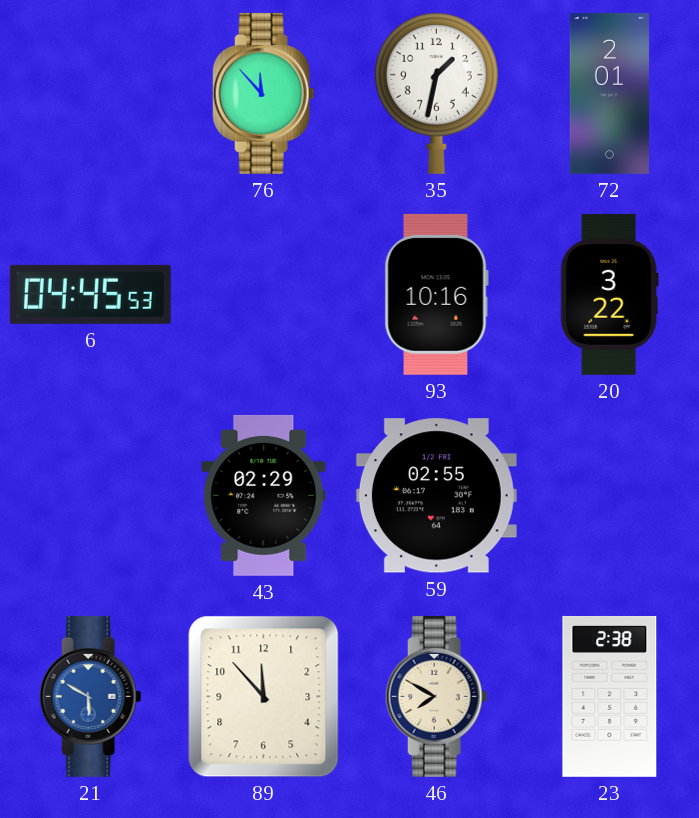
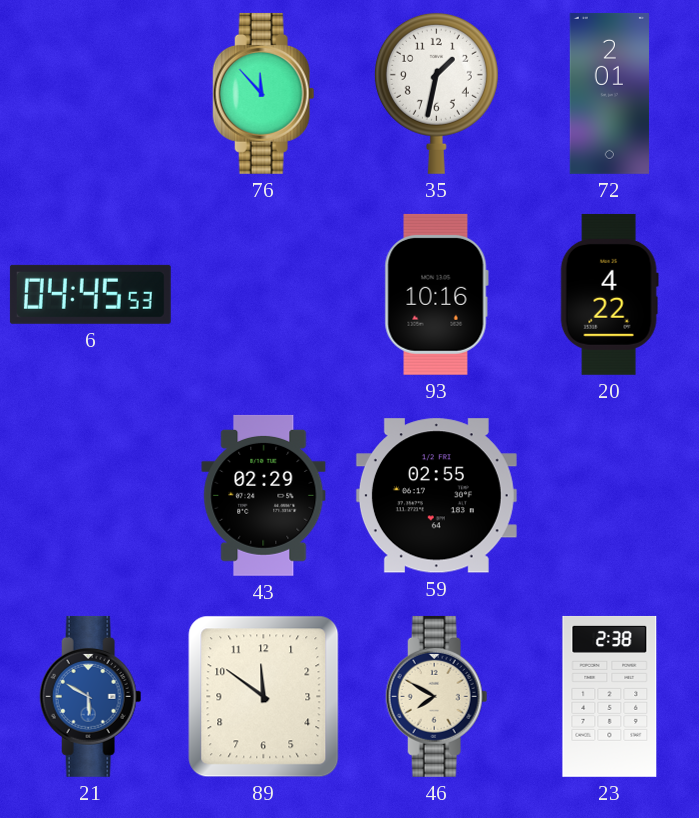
20: 3:22 -> 4:22 (609, 294)
89: 11:53 -> 11:51 (264, 697)
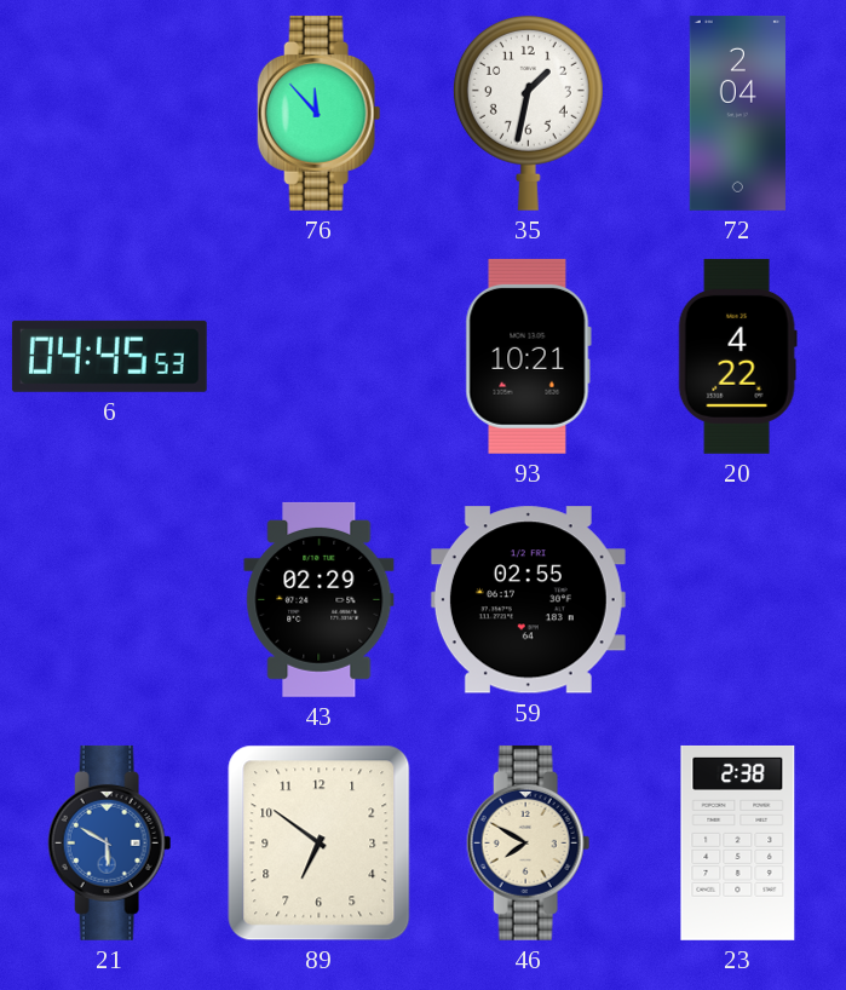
72: 2:01 -> 2:04 (737, 113)
93: 10:16 -> 10:21 (528, 356)
89: 11:51 -> 6:51 (320, 844)
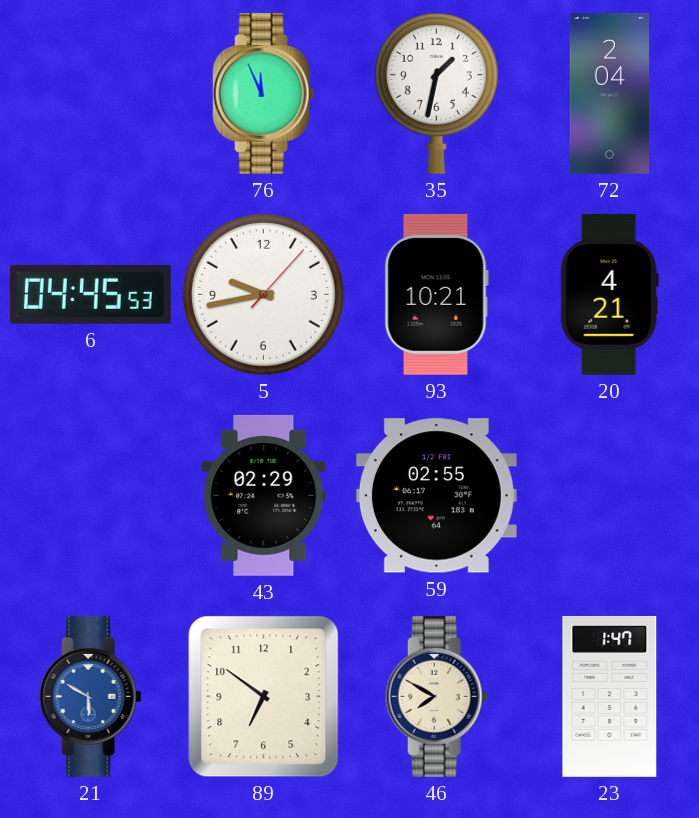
76: 11:53 -> 11:56 (264, 93)
5: none -> 9:43 (263, 294)
20: 4:22 -> 4:21 (609, 294)
23: 2:38 -> 1:47 (610, 696)
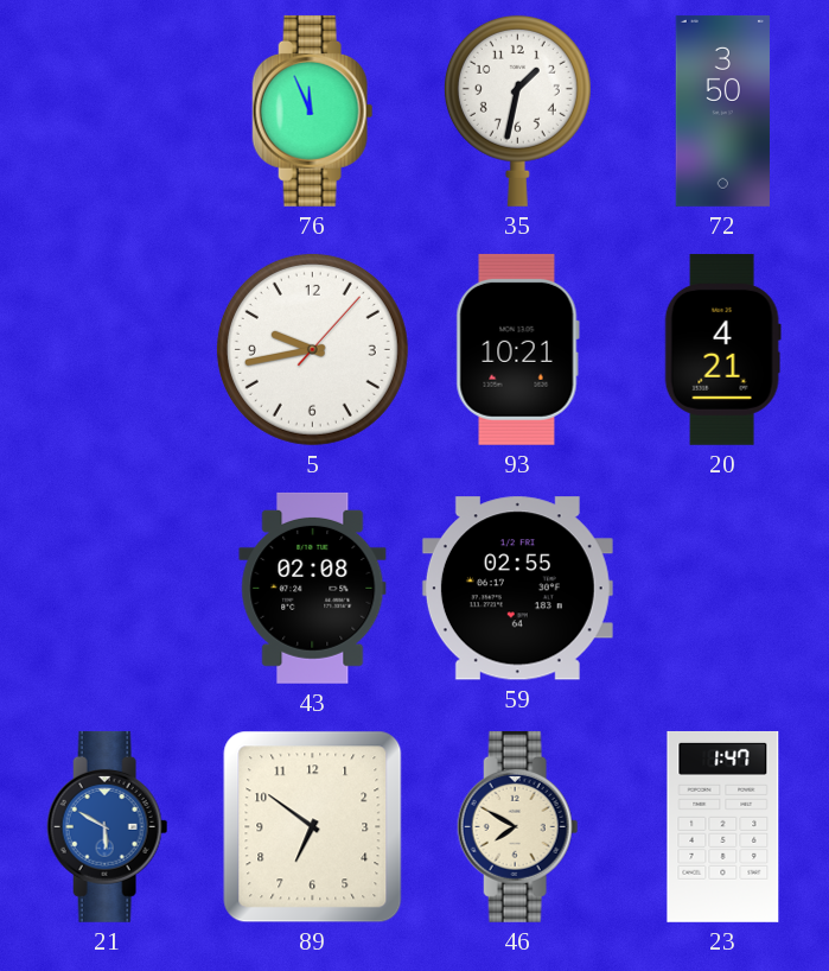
72: 2:04 -> 3:50 (722, 110)
6: 04:45 -> none (90, 294)
43: 02:29 -> 02:08 (313, 588)
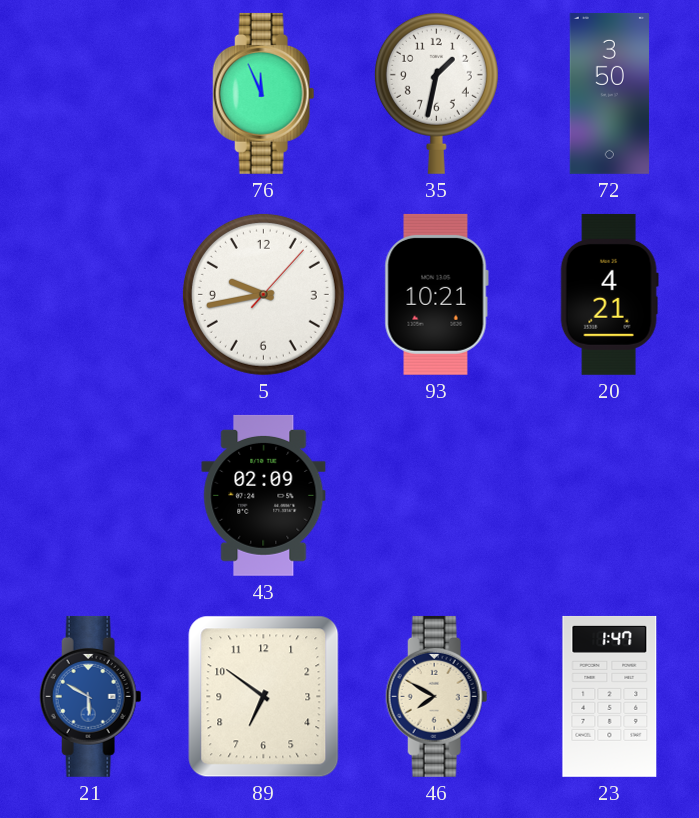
43: 02:08 -> 02:09 (264, 495)
59: 02:55 -> none (517, 589)
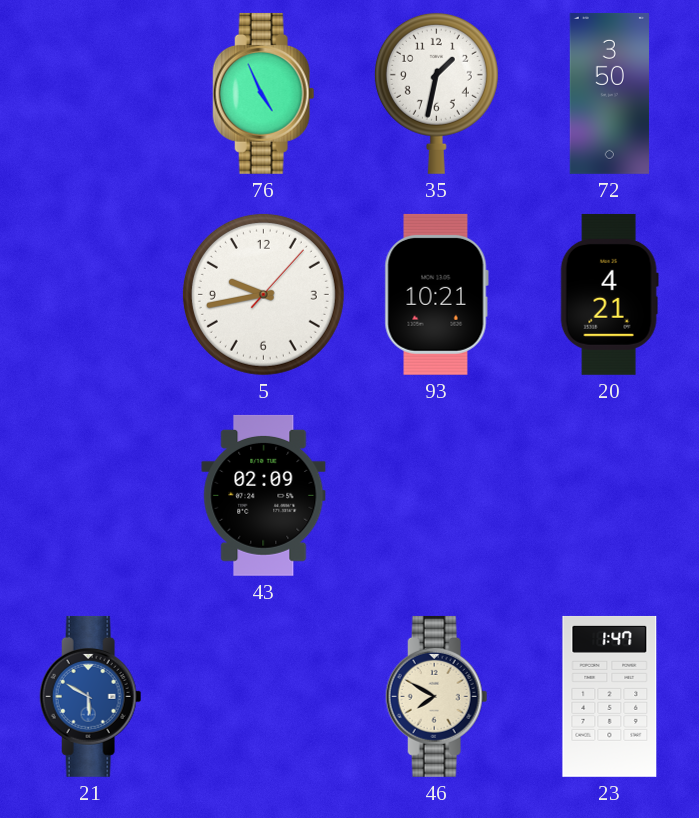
76: 11:56 -> 4:56 (264, 93)
89: 6:51 -> none (264, 697)
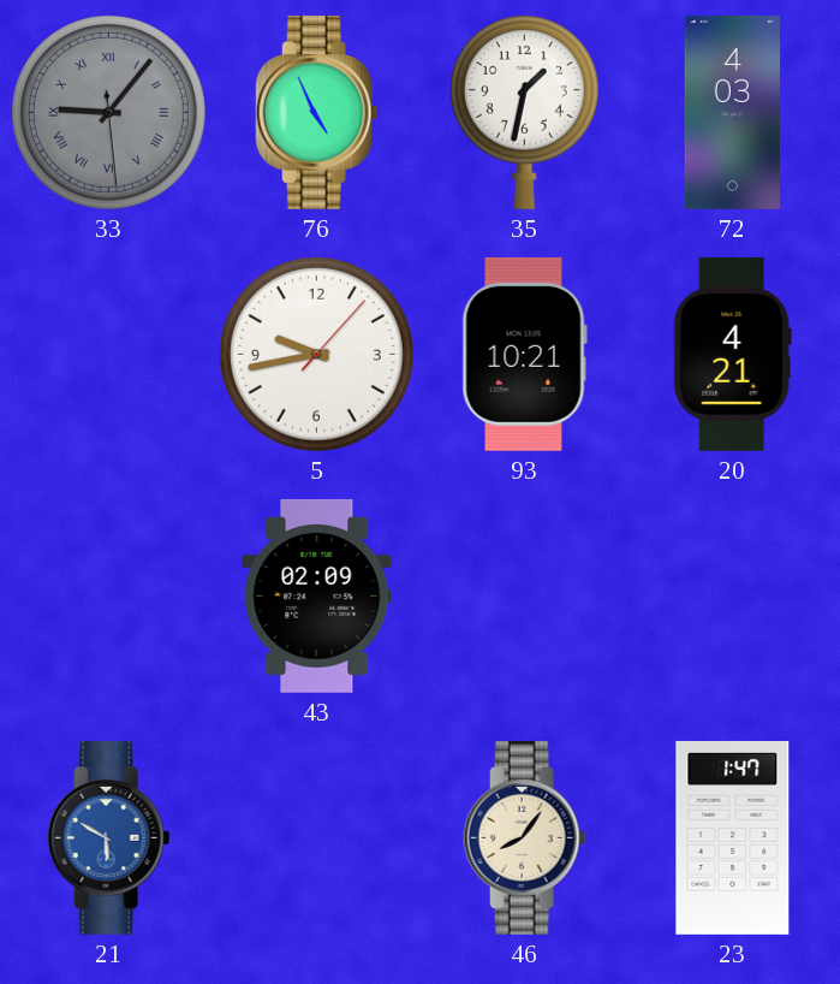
33: none -> 9:06 (108, 112)
72: 3:50 -> 4:03 (732, 112)
46: 7:50 -> 8:06 (525, 837)
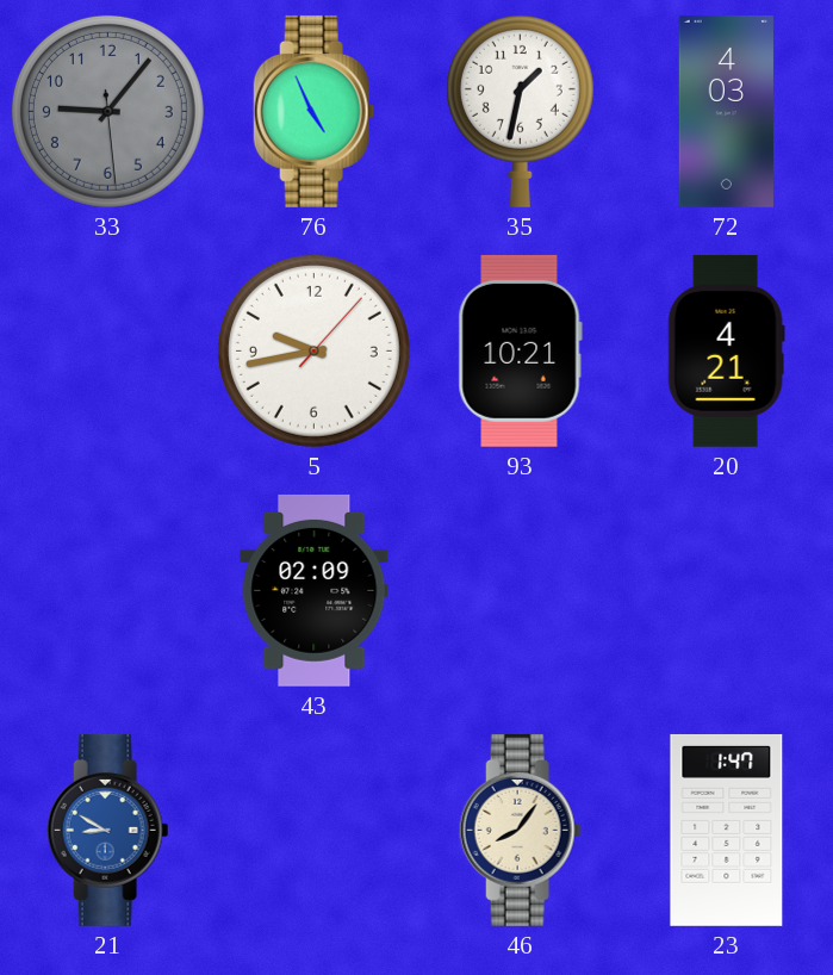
33 numerals: Roman -> Arabic (107, 111)
21: 5:50 -> 8:50 (108, 830)
